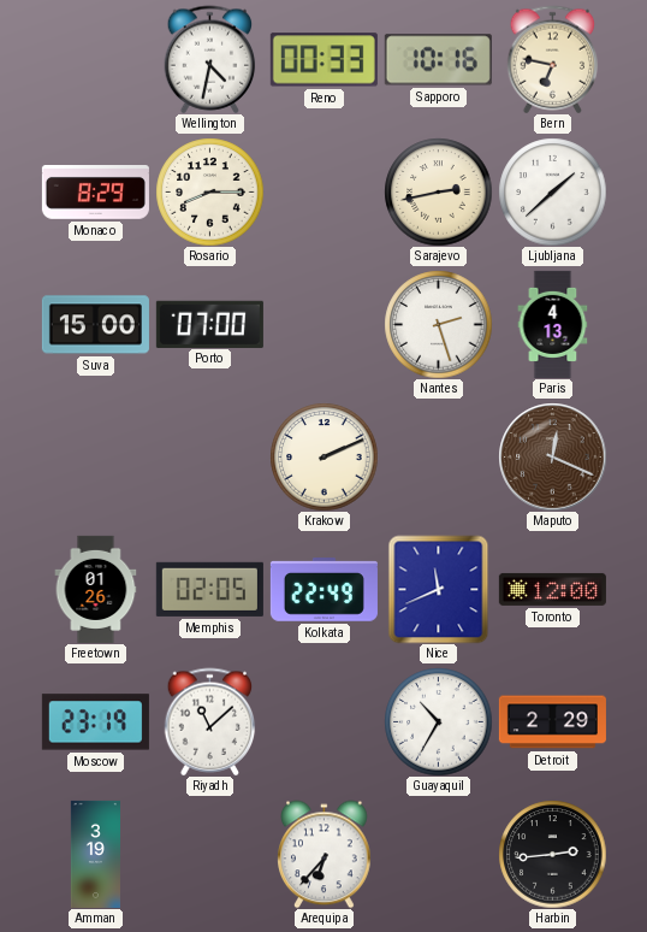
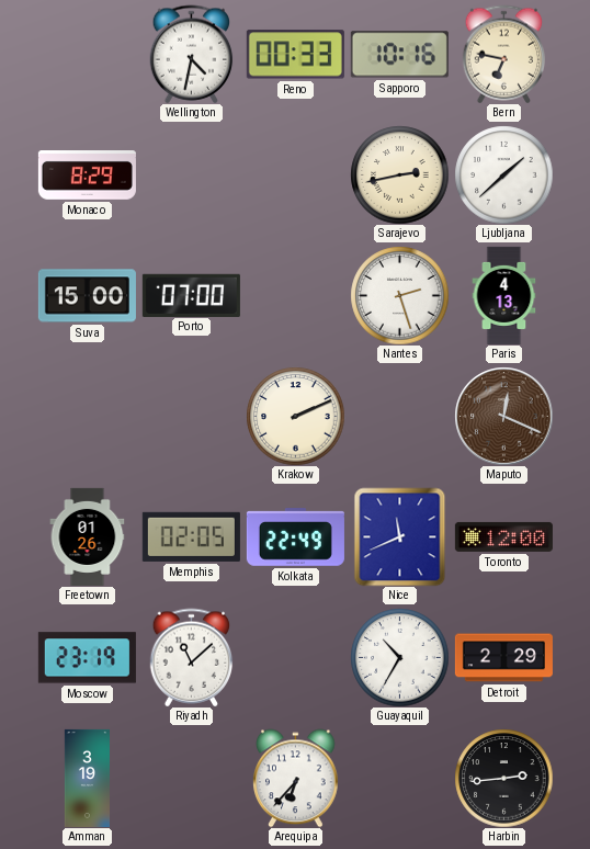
Rosario: 8:15 -> none (209, 191)
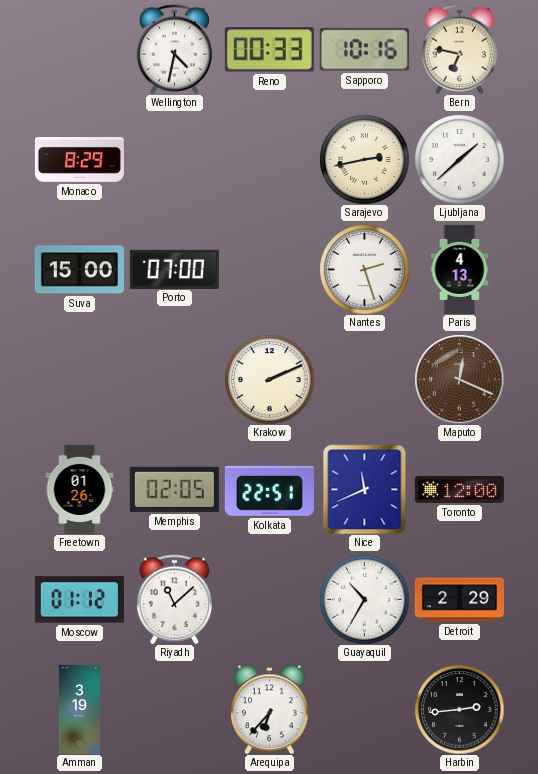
Kolkata: 22:49 -> 22:51 (269, 490)
Moscow: 23:19 -> 01:12 (79, 600)
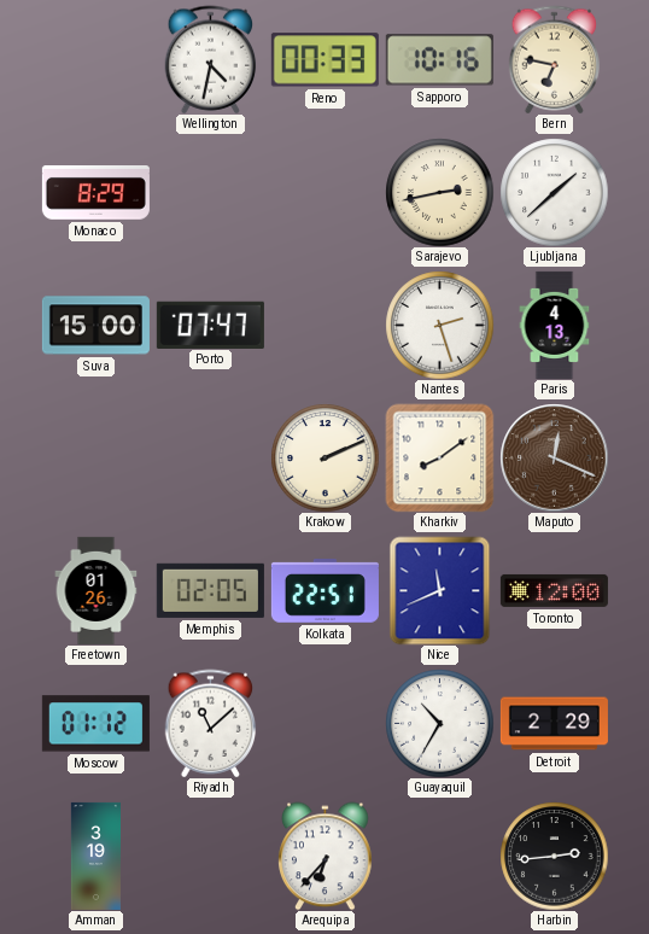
Porto: 07:00 -> 07:47 (210, 325)
Kharkiv: none -> 8:09 (439, 457)
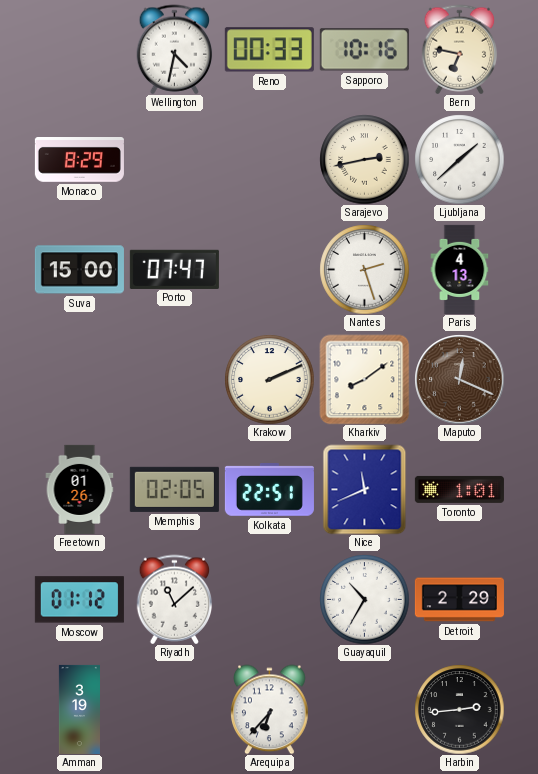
Toronto: 12:00 -> 1:01 (459, 489)
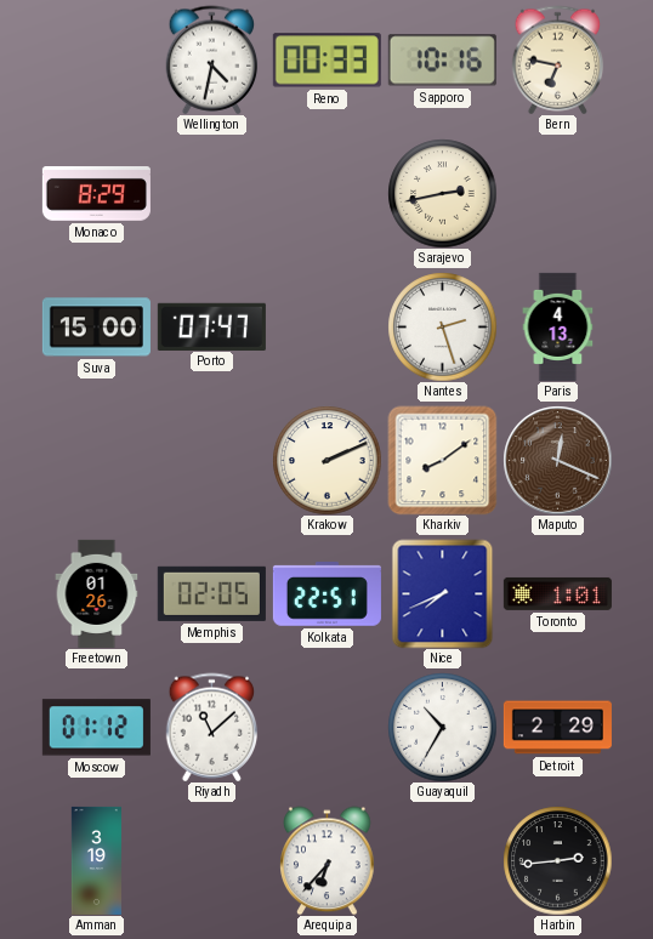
Ljubljana: 1:38 -> none (459, 159)
Nice: 11:41 -> 7:41 (443, 593)
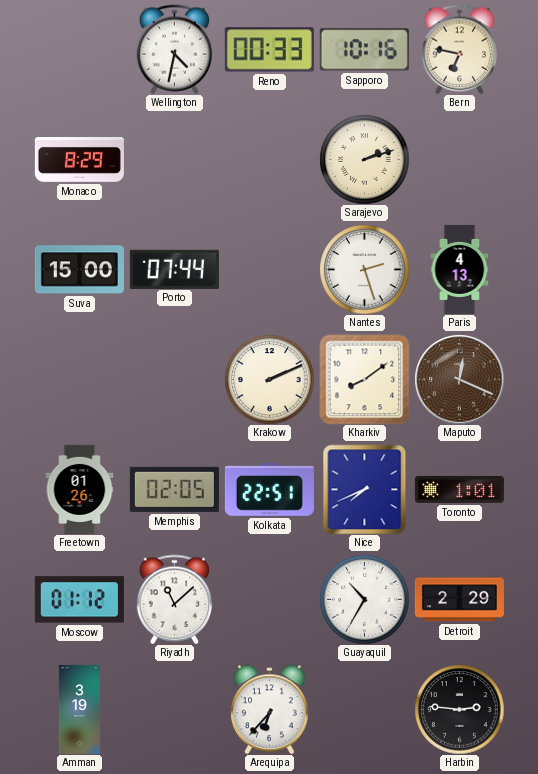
Sarajevo: 2:43 -> 2:12 (364, 159)
Porto: 07:47 -> 07:44 (174, 269)
Harbin: 2:44 -> 2:46 (459, 709)
